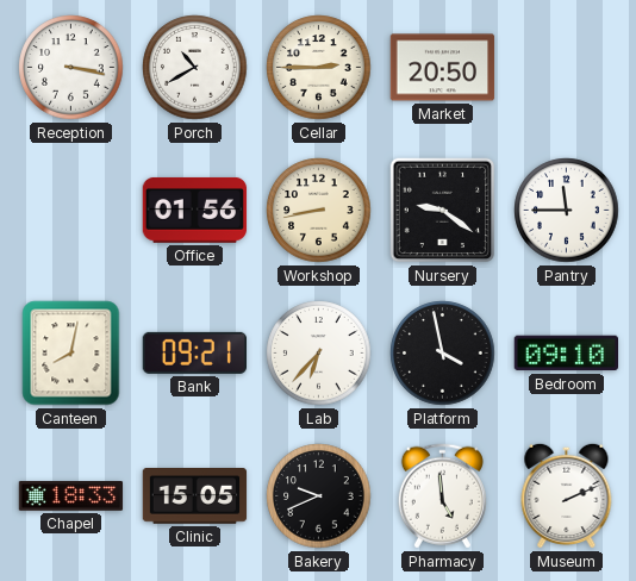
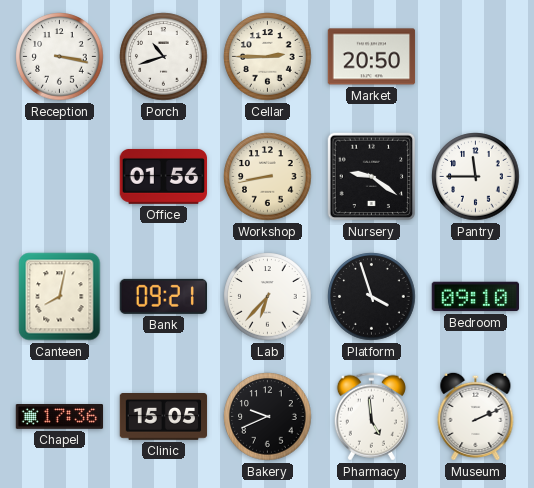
Porch: 10:40 -> 10:42 (164, 57)
Platform: 3:58 -> 3:57 (372, 297)
Chapel: 18:33 -> 17:36 (60, 417)
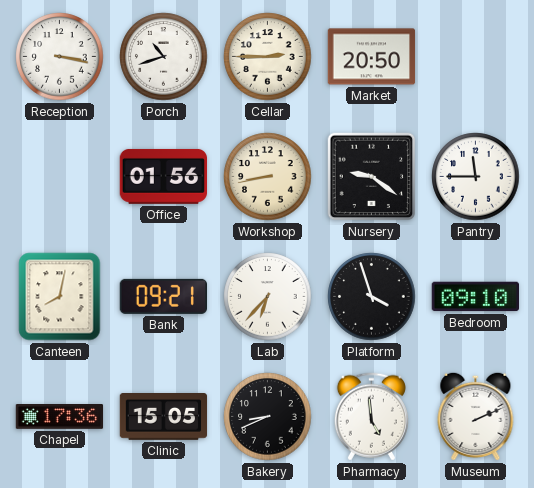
Bakery: 9:41 -> 8:41 (268, 417)
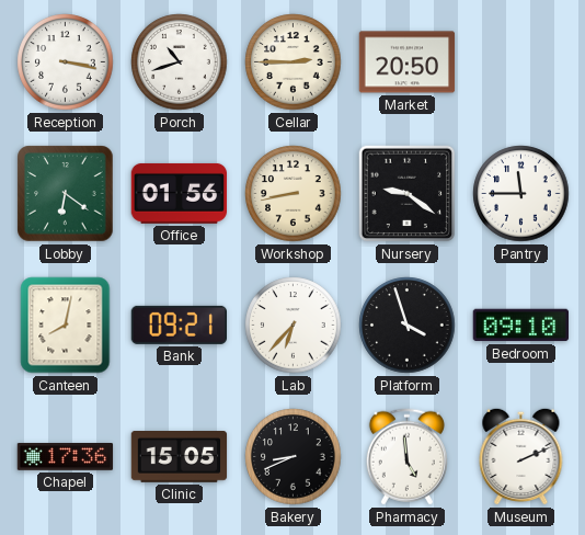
Lobby: none -> 6:21 (66, 194)
